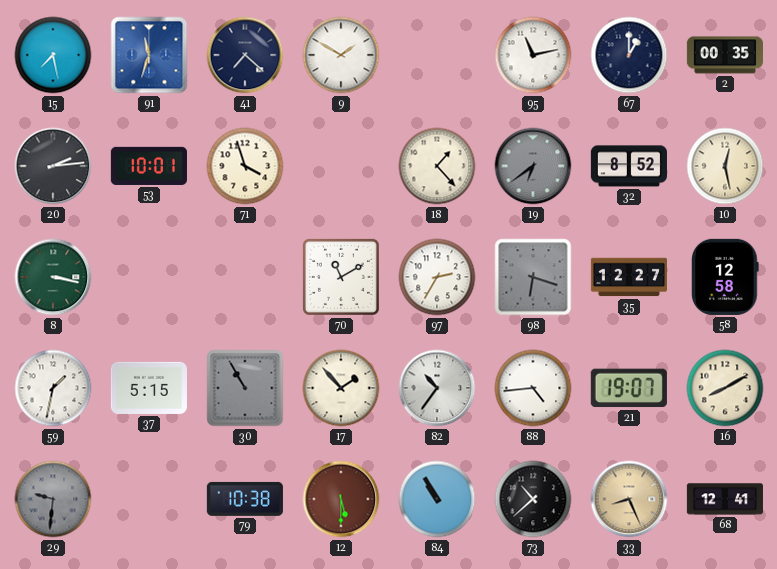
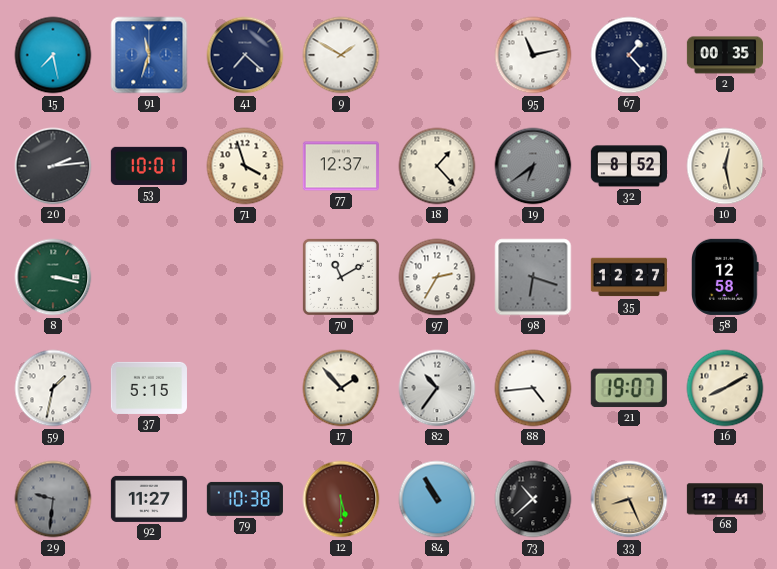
67: 1:00 -> 1:23 (629, 55)
77: none -> 12:37 (341, 166)
30: 10:55 -> none (245, 388)
92: none -> 11:27 (149, 499)
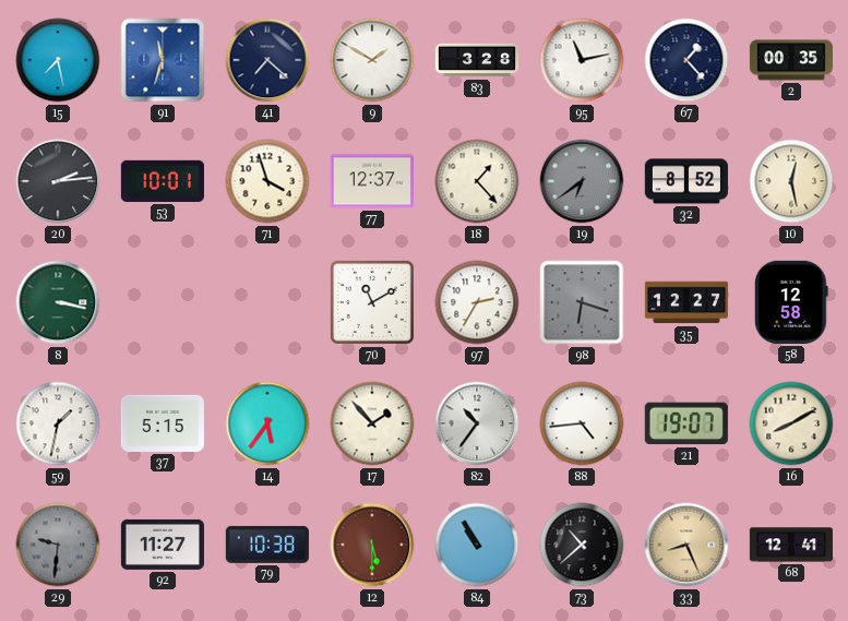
83: none -> 3:28 (476, 60)
14: none -> 5:36 (267, 423)
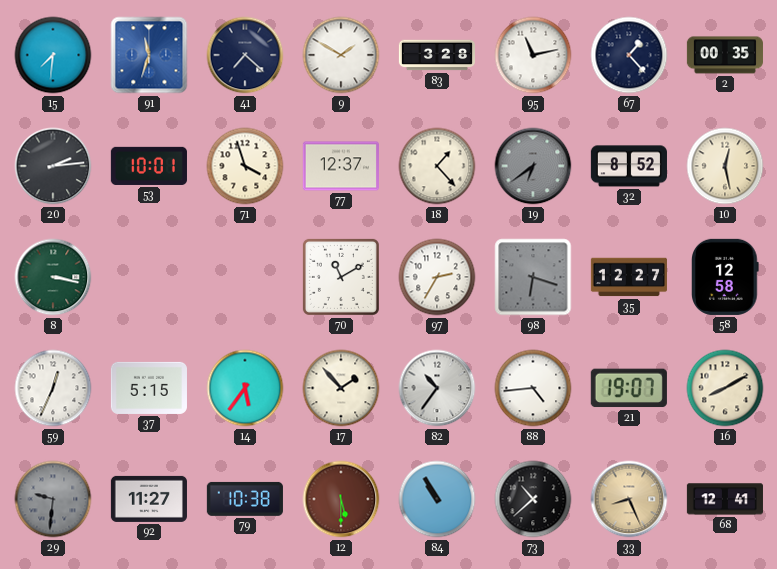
15: 7:28 -> 7:31 (53, 55)
59: 1:32 -> 12:34 (53, 388)
